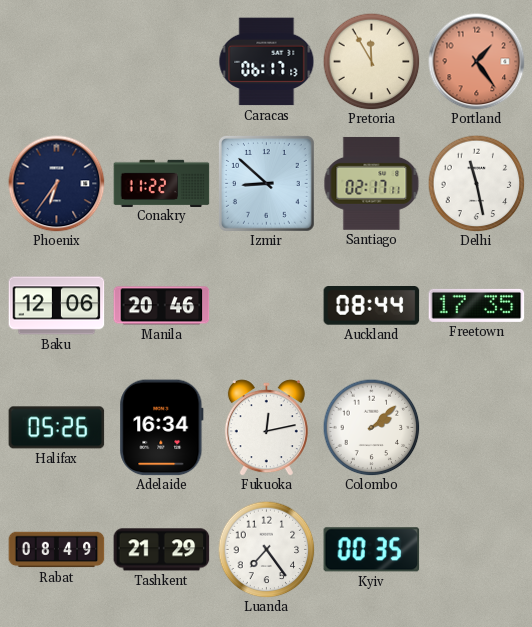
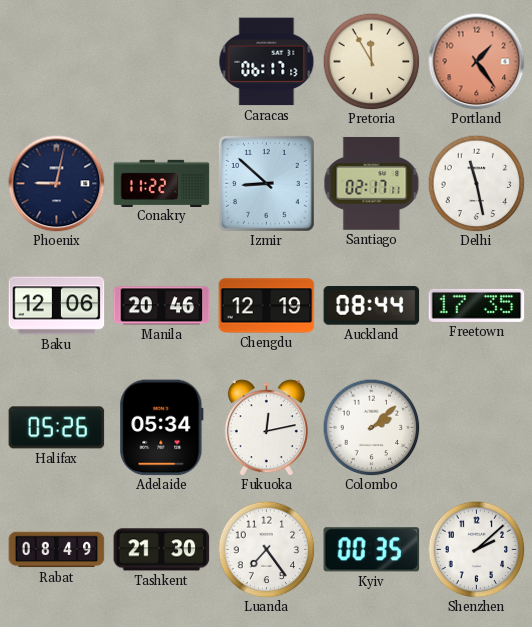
Phoenix: 6:36 -> 9:02 (57, 184)
Chengdu: none -> 12:19 (267, 306)
Adelaide: 16:34 -> 05:34 (162, 428)
Tashkent: 21:29 -> 21:30 (162, 550)
Shenzhen: none -> 2:08 (476, 549)
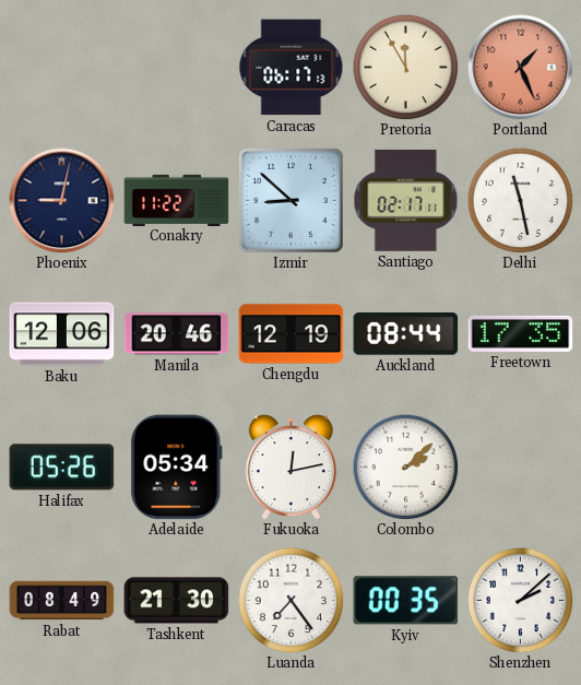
Portland: 1:24 -> 1:26 (521, 68)
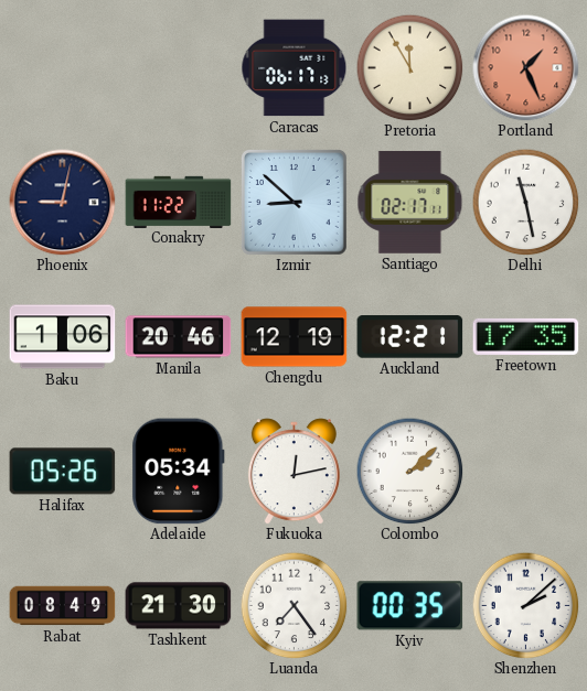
Baku: 12:06 -> 1:06 (63, 337)
Auckland: 08:44 -> 12:21 (410, 337)
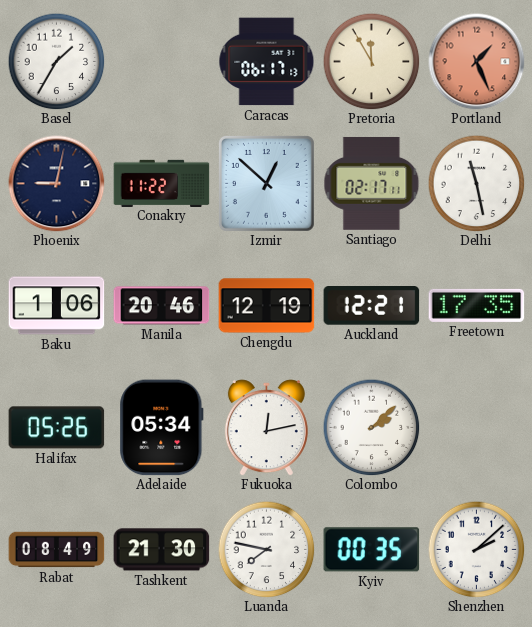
Basel: none -> 1:35 (56, 61)
Izmir: 8:52 -> 12:52 (266, 183)
Luanda: 7:24 -> 7:47 (266, 549)
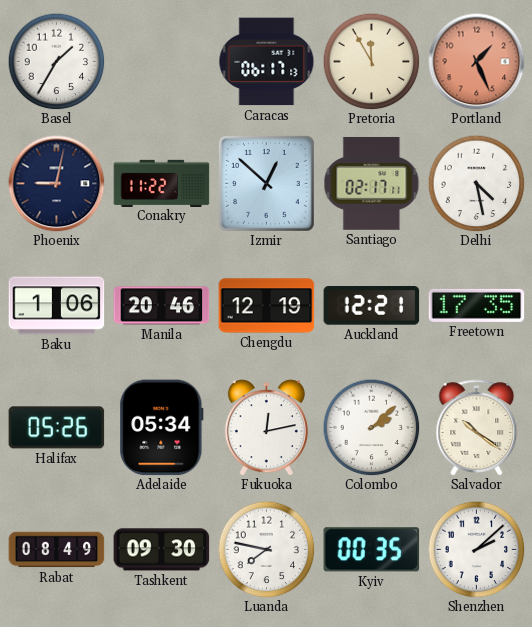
Delhi: 11:28 -> 4:28 (476, 183)
Salvador: none -> 10:21 (477, 428)
Tashkent: 21:30 -> 09:30 (162, 550)
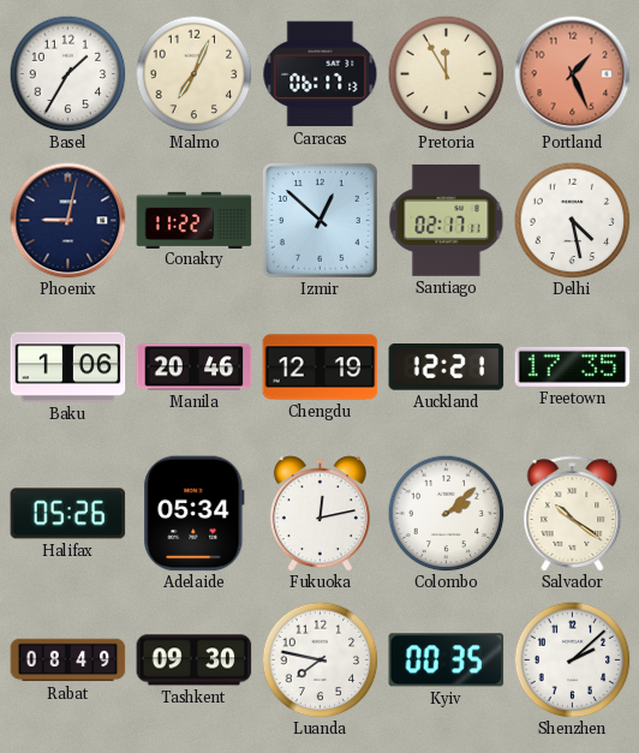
Malmo: none -> 7:04 (193, 73)
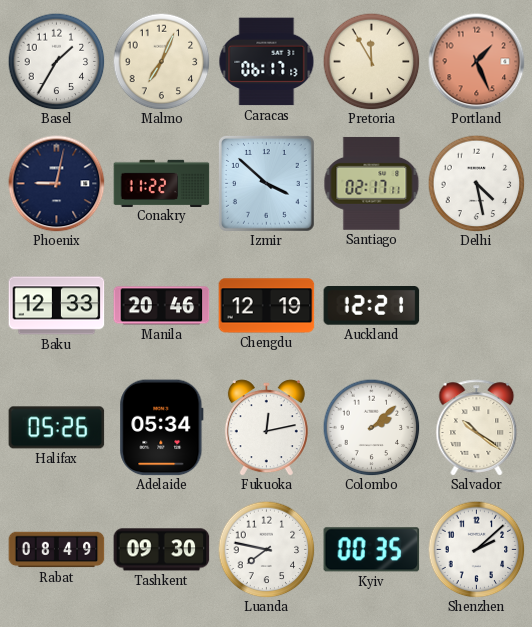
Izmir: 12:52 -> 3:52 (266, 183)
Baku: 1:06 -> 12:33 (57, 306)
Freetown: 17:35 -> none (573, 366)
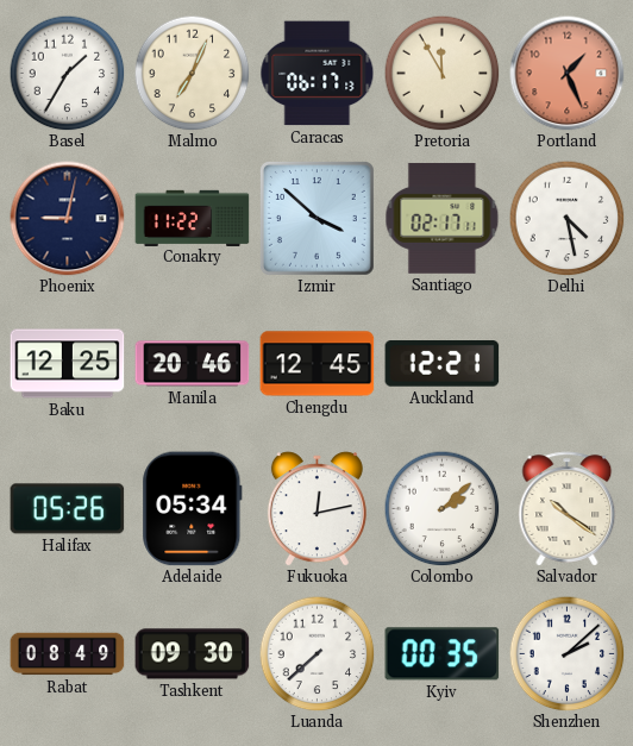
Baku: 12:33 -> 12:25 (68, 364)
Chengdu: 12:19 -> 12:45 (318, 364)
Luanda: 7:47 -> 7:38 (316, 653)
